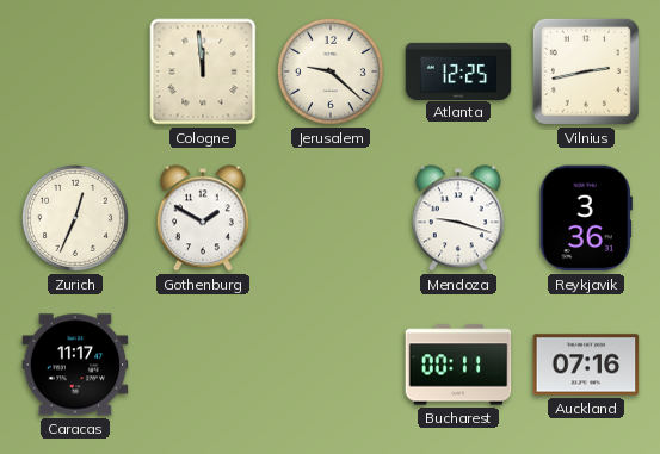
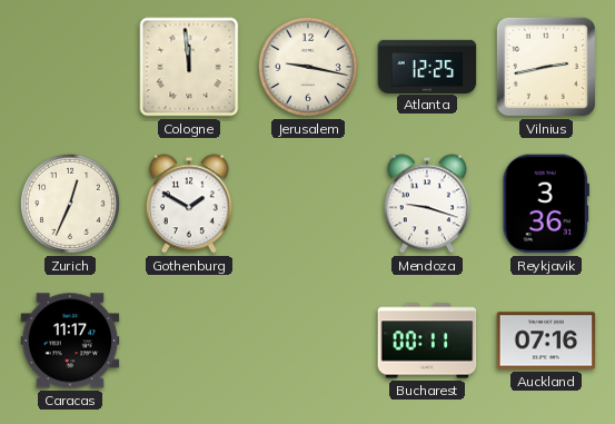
Jerusalem: 9:22 -> 9:17 (308, 67)
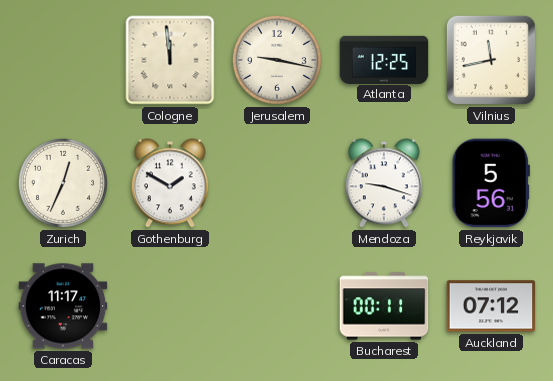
Vilnius: 2:43 -> 11:43 (491, 60)
Reykjavik: 3:36 -> 5:56 (491, 183)
Auckland: 07:16 -> 07:12 (491, 306)
